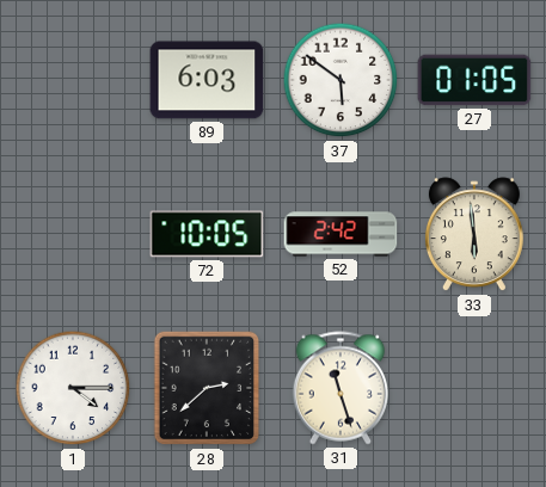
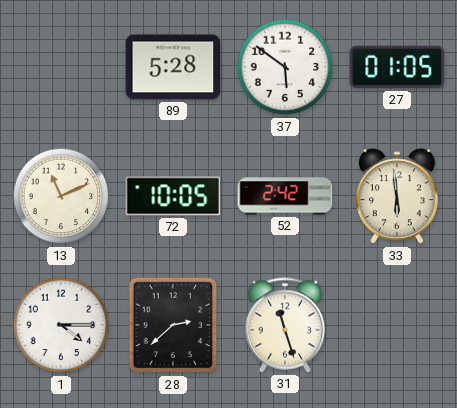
89: 6:03 -> 5:28 (173, 67)
13: none -> 11:11 (61, 196)
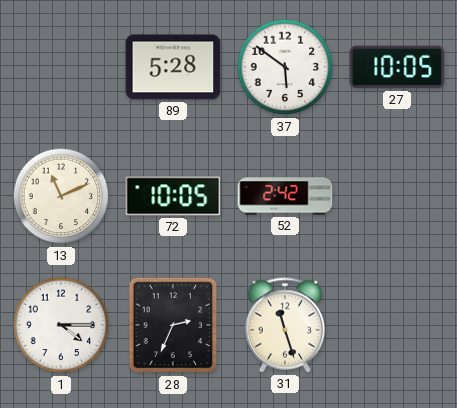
27: 01:05 -> 10:05 (397, 67)
33: 5:59 -> none (397, 197)
28: 2:38 -> 2:34 (173, 325)
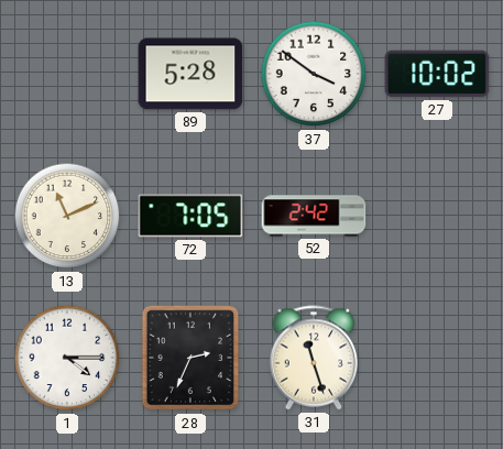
37: 5:51 -> 3:51 (314, 74)
27: 10:05 -> 10:02 (437, 74)
72: 10:05 -> 7:05 (190, 216)
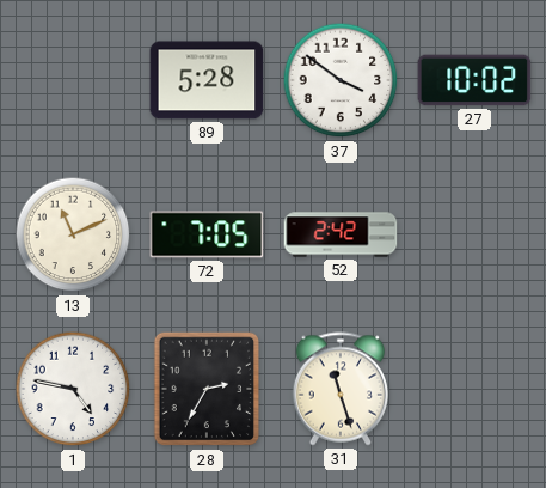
1: 4:15 -> 4:47 (73, 389)
28: 2:34 -> 2:35 (207, 389)
